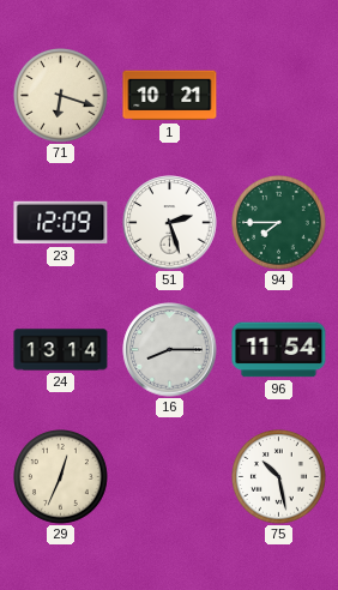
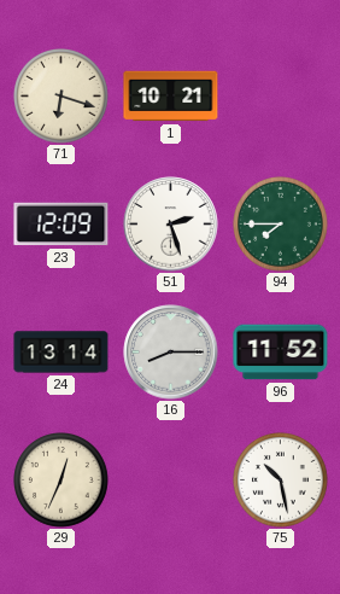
96: 11:54 -> 11:52 (281, 353)
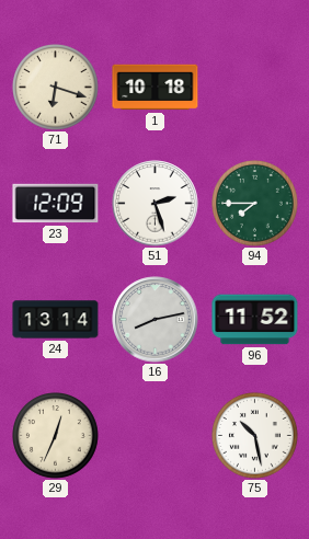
1: 10:21 -> 10:18 (156, 88)
16: 8:15 -> 8:13 (156, 320)
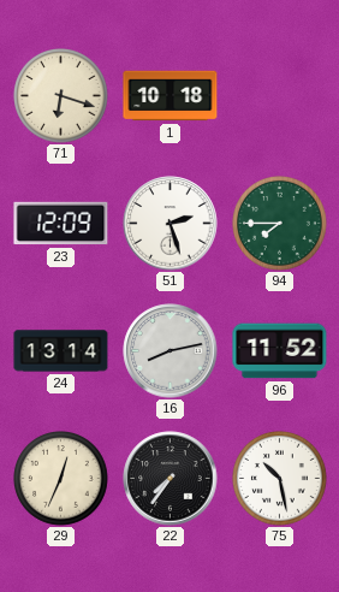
22: none -> 7:36 (171, 479)
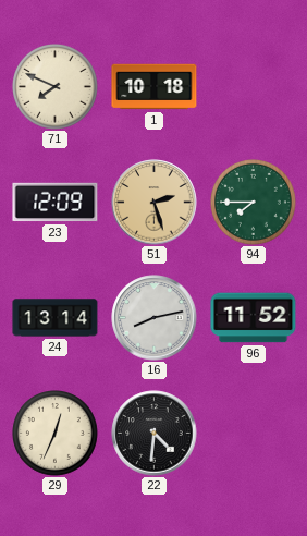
71: 6:18 -> 7:49 (56, 87)
51 dial: white -> champagne (155, 203)
22: 7:36 -> 4:31 (155, 434)
75: 10:28 -> none (280, 479)
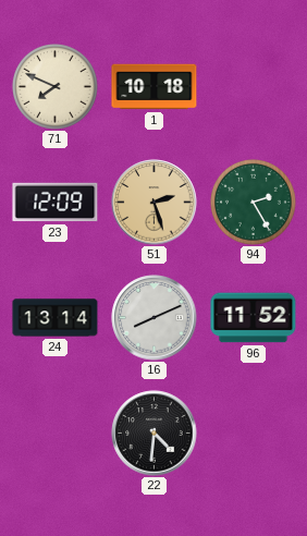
94: 7:45 -> 2:25 (254, 203)
16: 8:13 -> 8:11 (155, 318)
29: 12:34 -> none (56, 434)
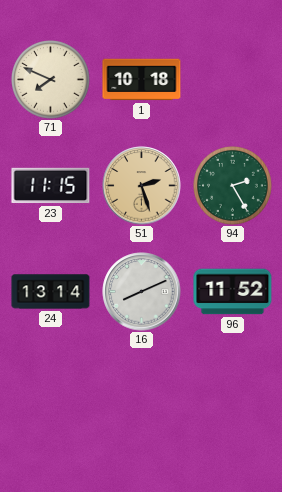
23: 12:09 -> 11:15 (51, 186)
22: 4:31 -> none (155, 434)
